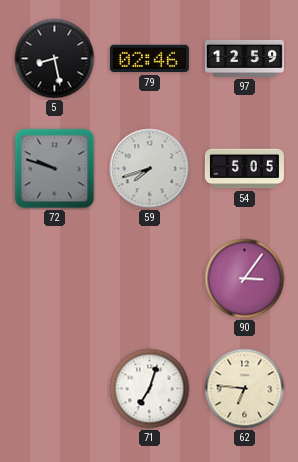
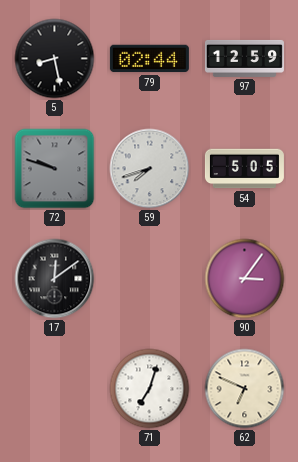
79: 02:46 -> 02:44 (149, 59)
17: none -> 12:09 (55, 279)
62: 6:46 -> 6:49 (245, 389)
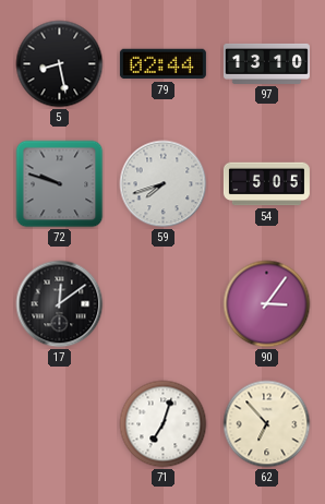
97: 12:59 -> 13:10 (266, 63)
62: 6:49 -> 6:53 (267, 424)
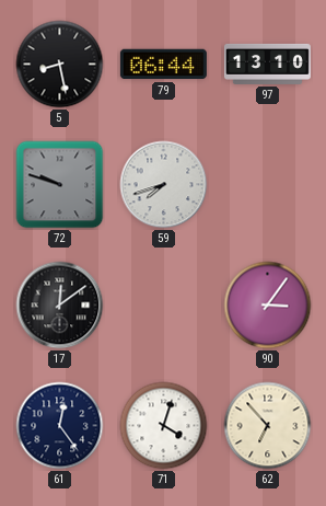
79: 02:44 -> 06:44 (163, 65)
54: 5:05 -> none (266, 184)
61: none -> 12:24 (60, 426)
71: 7:03 -> 4:03 (164, 426)
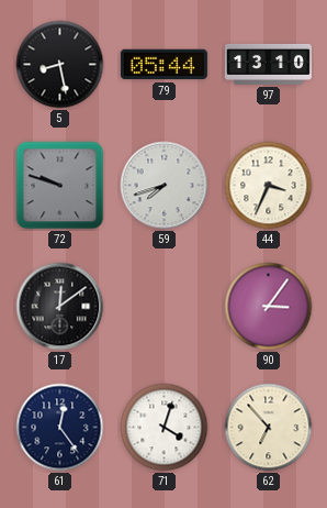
79: 06:44 -> 05:44 (163, 65)
44: none -> 3:34 (269, 186)
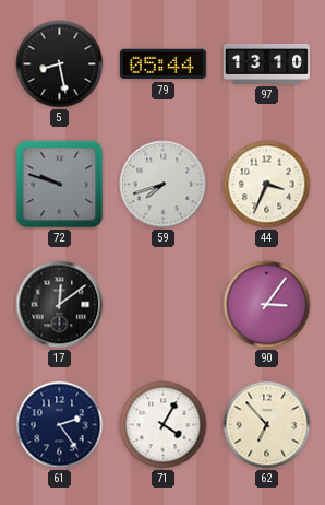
61: 12:24 -> 2:24 (60, 425)
71: 4:03 -> 4:05 (164, 425)
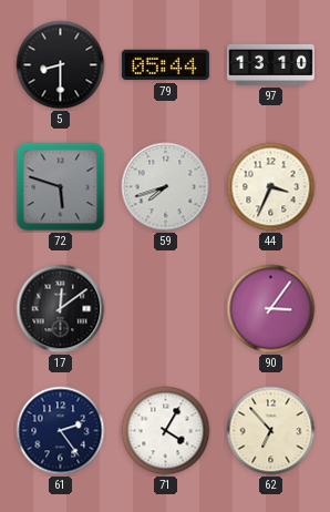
5: 8:28 -> 8:30 (61, 65)
72: 9:48 -> 5:48 (61, 187)
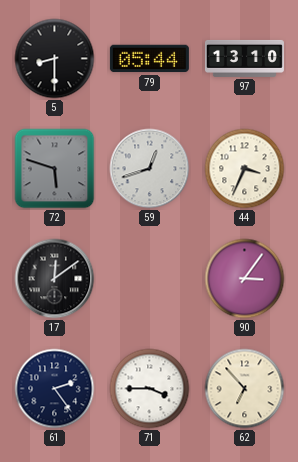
59: 7:42 -> 12:42 (150, 169)
71: 4:05 -> 3:45 (150, 389)
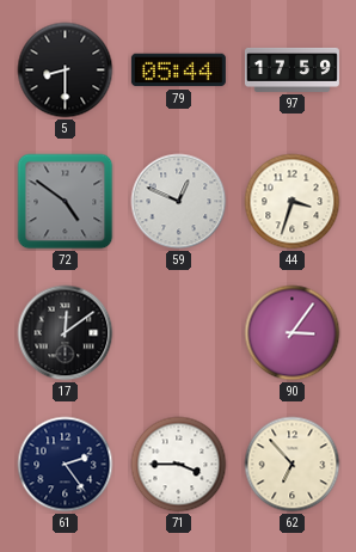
97: 13:10 -> 17:59 (291, 69)
72: 5:48 -> 4:51 (66, 202)
59: 12:42 -> 12:49 (179, 202)
44: 3:34 -> 3:33 (293, 202)
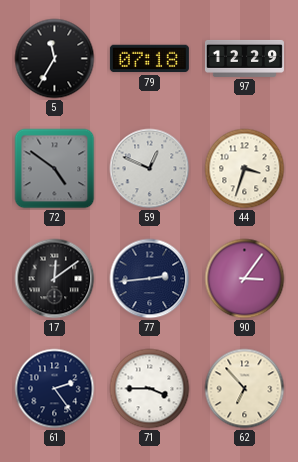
5: 8:30 -> 11:35 (55, 59)
79: 05:44 -> 07:18 (149, 59)
97: 17:59 -> 12:29 (244, 58)
77: none -> 2:44 (150, 279)
